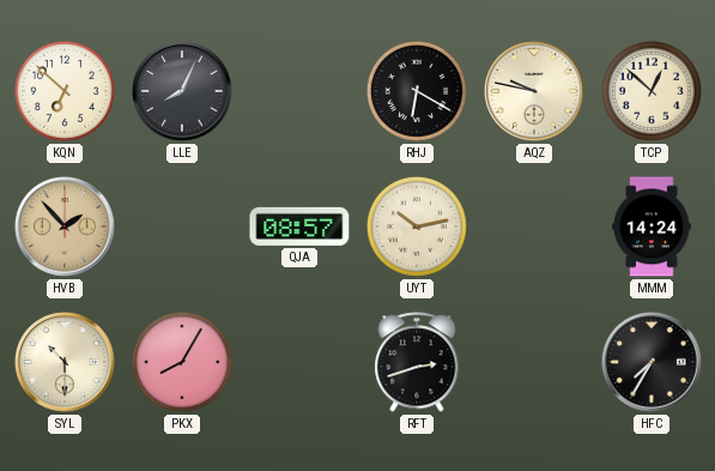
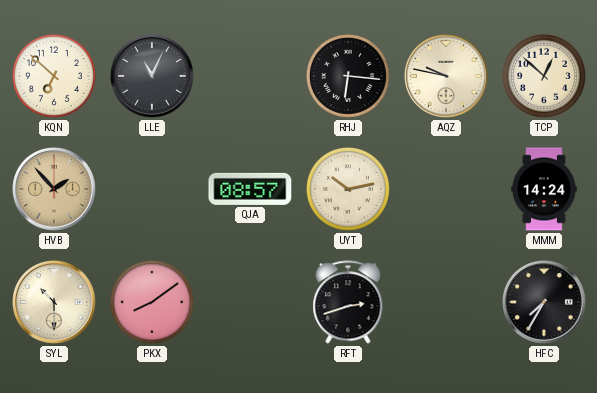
LLE: 8:04 -> 11:04 (153, 77)
RHJ: 6:20 -> 6:16 (348, 76)
PKX: 8:05 -> 8:09 (152, 302)
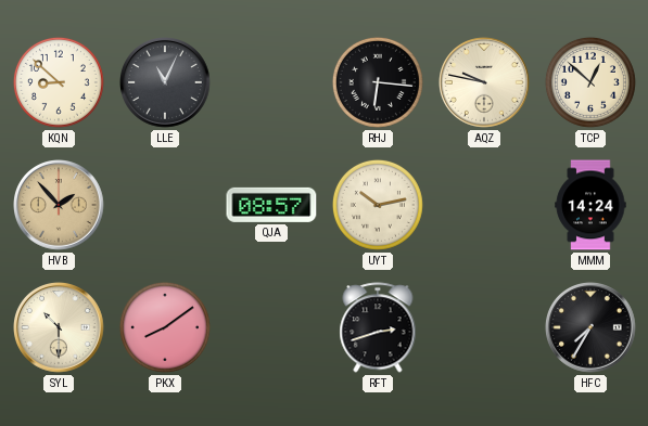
KQN: 6:52 -> 8:52 (59, 82)
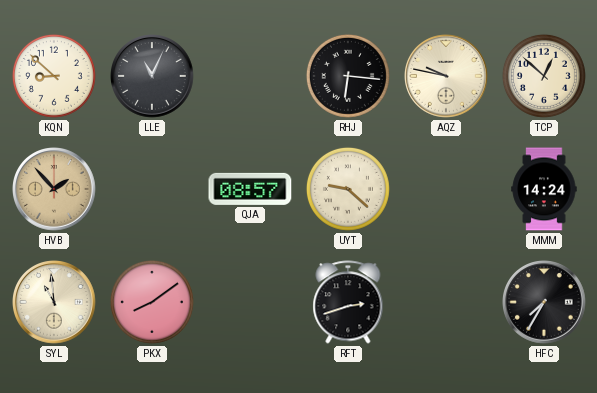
UYT: 10:13 -> 9:22 (348, 189)
SYL: 10:30 -> 10:59 (55, 303)
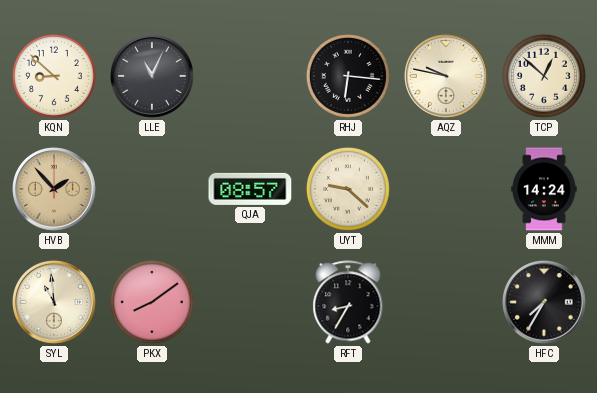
RFT: 2:42 -> 8:35 (348, 302)
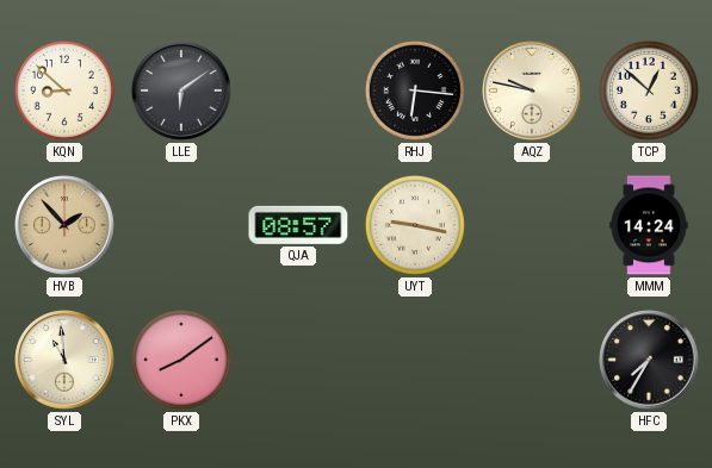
LLE: 11:04 -> 6:09 (182, 92)
UYT: 9:22 -> 9:17 (415, 225)
RFT: 8:35 -> none (348, 302)
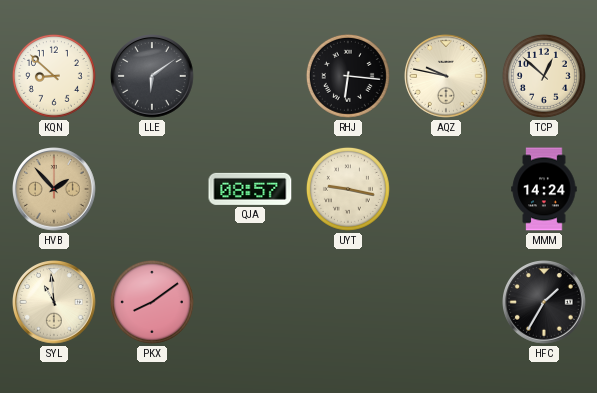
HFC: 7:35 -> 1:35 (545, 303)
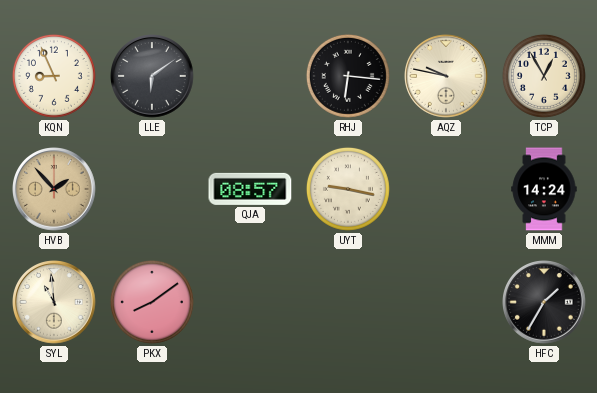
KQN: 8:52 -> 8:56 (54, 76)
TCP: 12:52 -> 12:55 (544, 76)
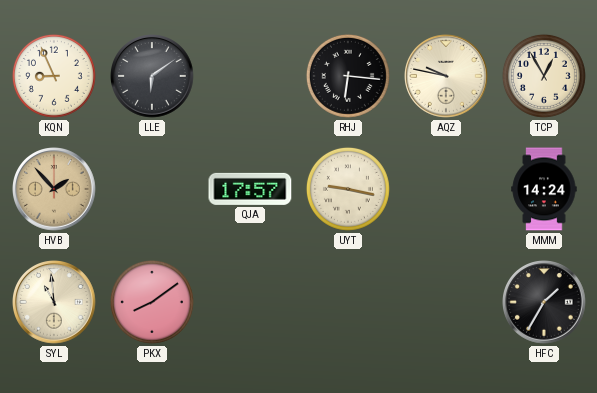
QJA: 08:57 -> 17:57 (250, 189)
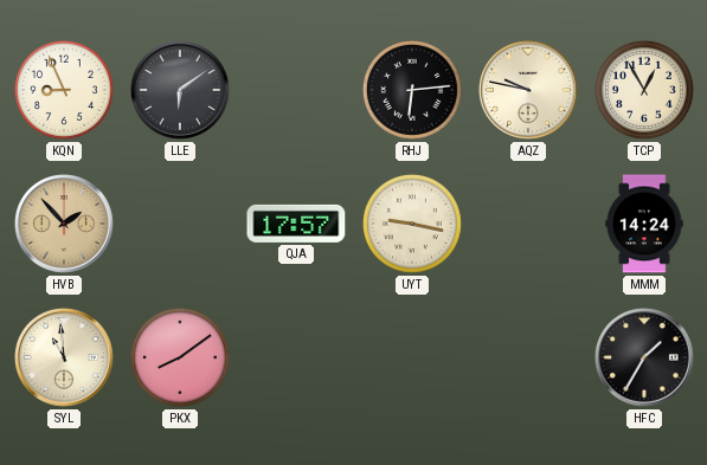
RHJ: 6:16 -> 6:14 (412, 90)
